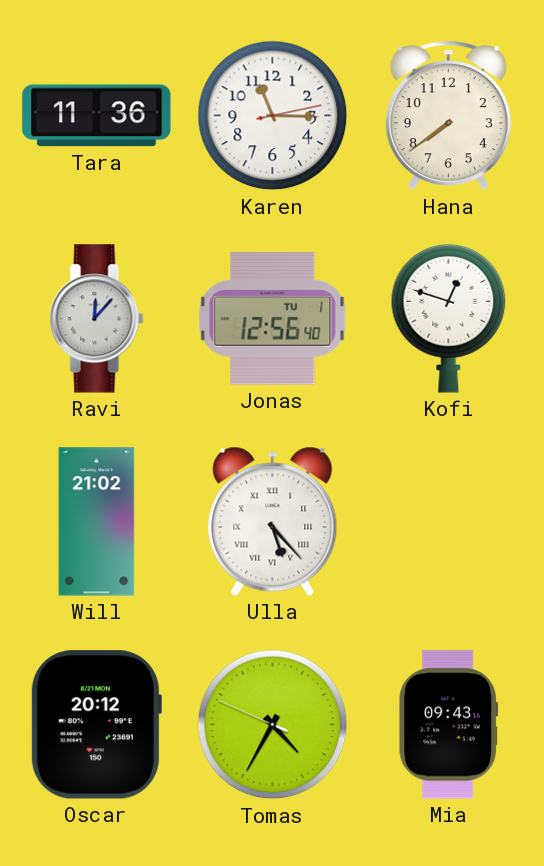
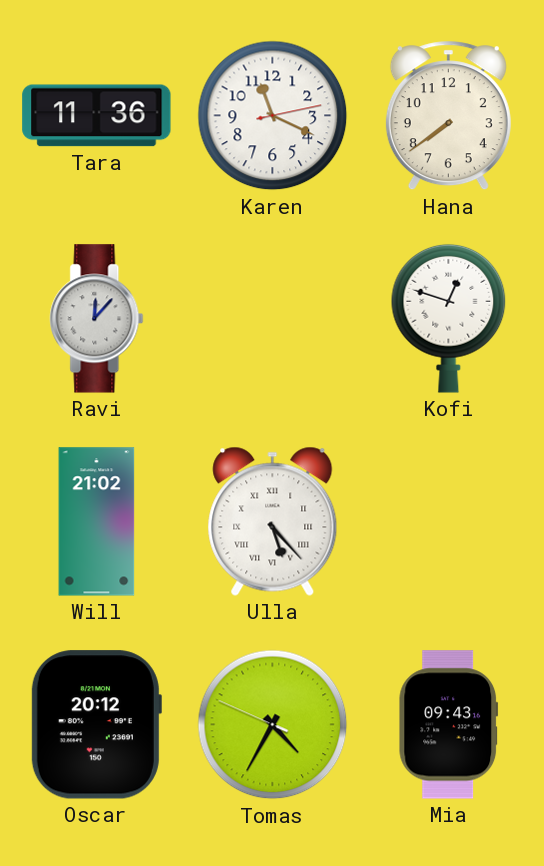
Karen: 11:15 -> 11:19 (273, 116)
Jonas: 12:56 -> none (273, 319)
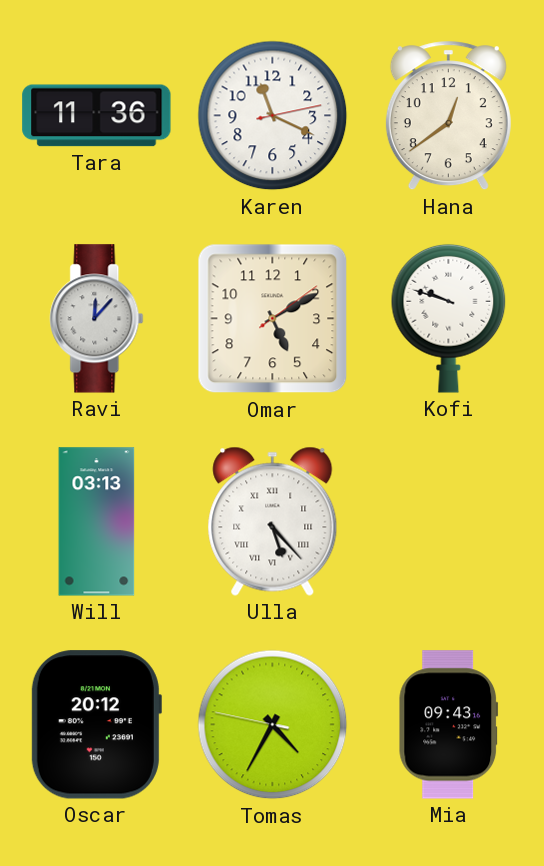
Hana: 7:39 -> 12:39 (448, 116)
Omar: none -> 5:10 (273, 319)
Kofi: 12:48 -> 9:48 (449, 318)
Will: 21:02 -> 03:13 (97, 522)
Tomas: 4:34:49 -> 4:34:47 (273, 725)
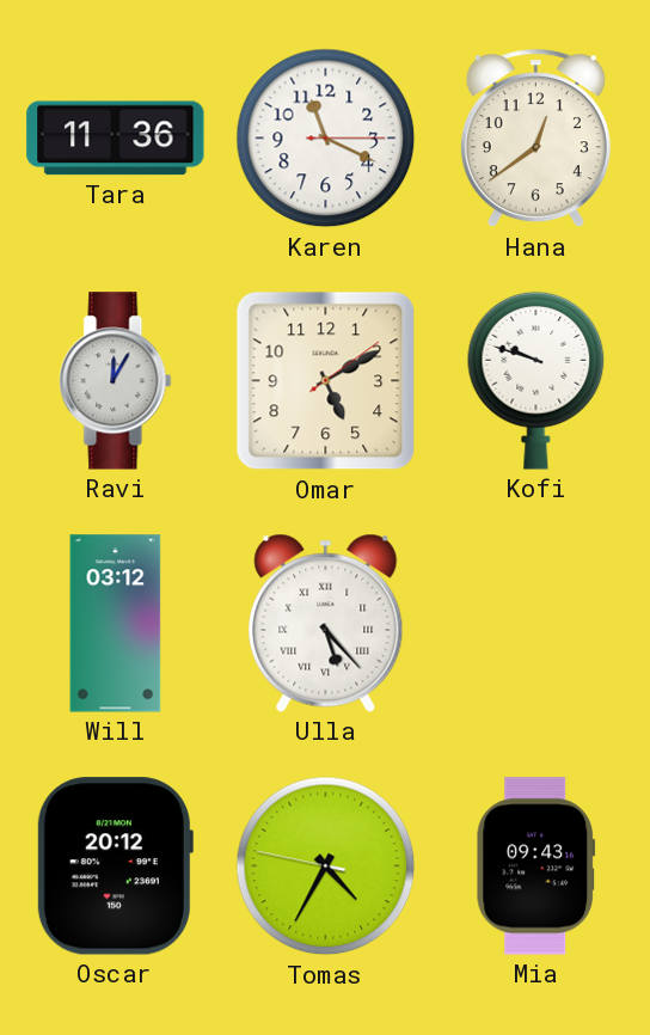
Karen: 11:19:13 -> 11:19:15 (326, 139)
Ravi: 12:07 -> 12:05 (116, 381)
Will: 03:13 -> 03:12 (116, 624)
